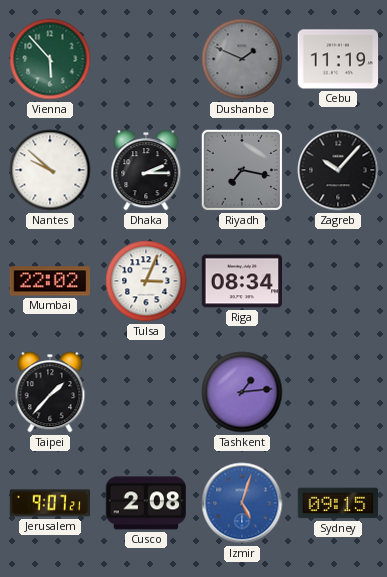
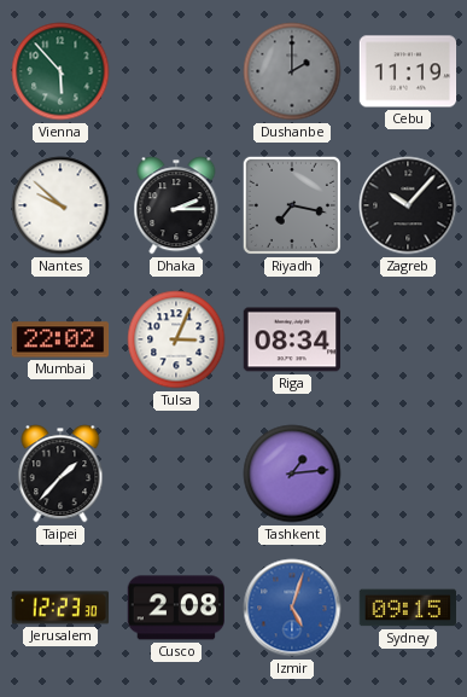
Dushanbe: 1:49 -> 2:00 (292, 71)
Jerusalem: 9:07 -> 12:23 (60, 608)
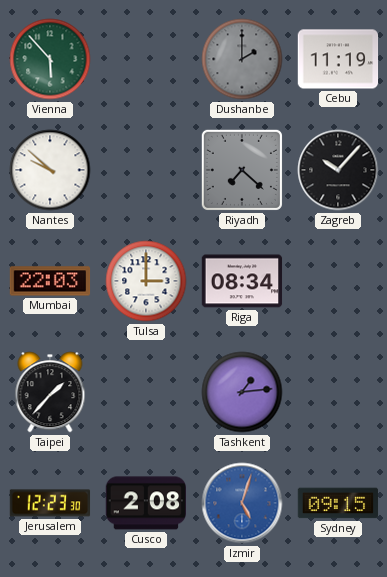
Dhaka: 2:15 -> none (176, 205)
Riyadh: 7:17 -> 7:22 (242, 170)
Mumbai: 22:02 -> 22:03 (50, 281)
Tulsa: 3:04 -> 3:00 (146, 281)
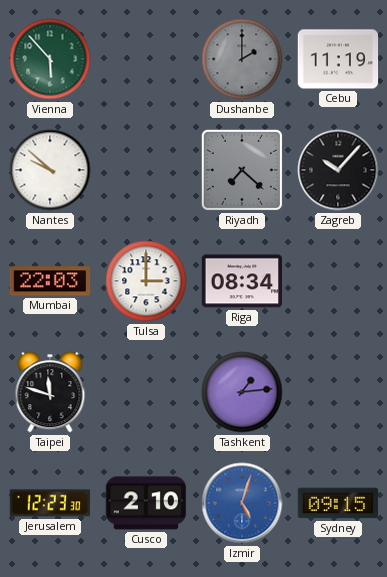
Taipei: 1:37 -> 11:48 (50, 392)
Cusco: 2:08 -> 2:10 (146, 503)
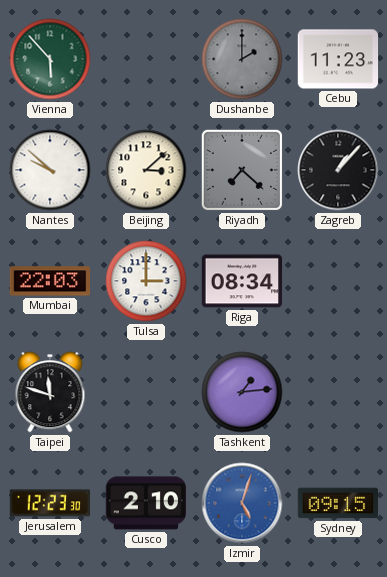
Cebu: 11:19 -> 11:23 (338, 59)
Beijing: none -> 3:08 (146, 170)
Zagreb: 10:07 -> 1:07 (338, 170)
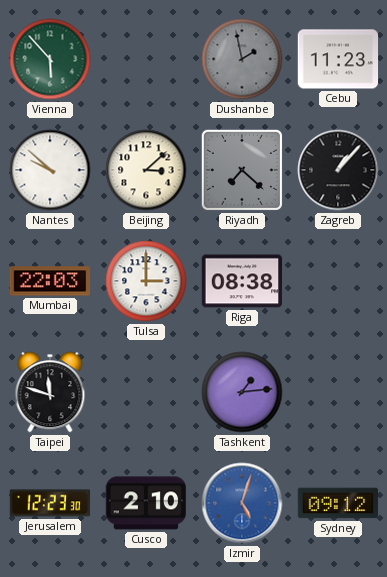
Dushanbe: 2:00 -> 1:58 (242, 59)
Riga: 08:34 -> 08:38 (242, 281)
Sydney: 09:15 -> 09:12 (338, 503)
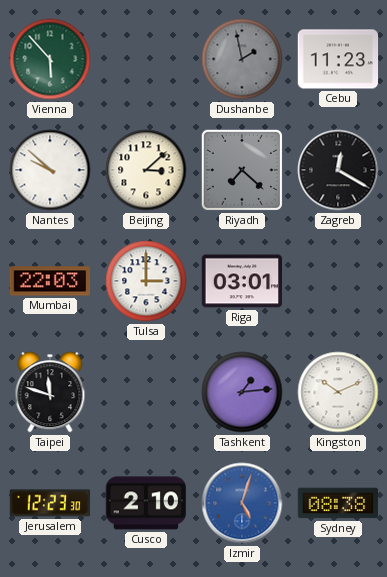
Zagreb: 1:07 -> 12:20 (338, 170)
Riga: 08:38 -> 03:01 (242, 281)
Kingston: none -> 10:11 (338, 392)
Sydney: 09:12 -> 08:38 (338, 503)
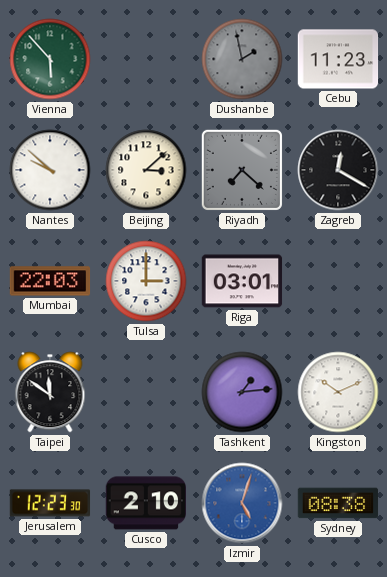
Taipei: 11:48 -> 11:51 (50, 392)
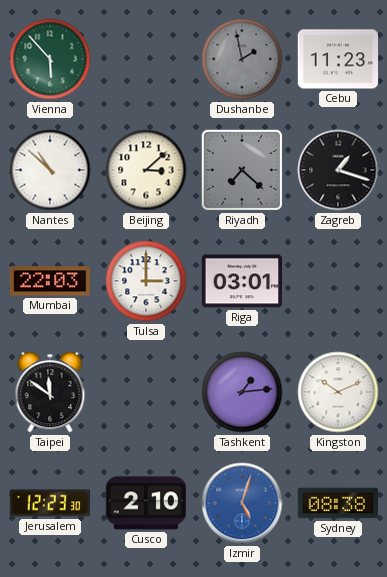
Nantes: 9:52 -> 10:52 (50, 170)
Zagreb: 12:20 -> 1:18 (338, 170)
